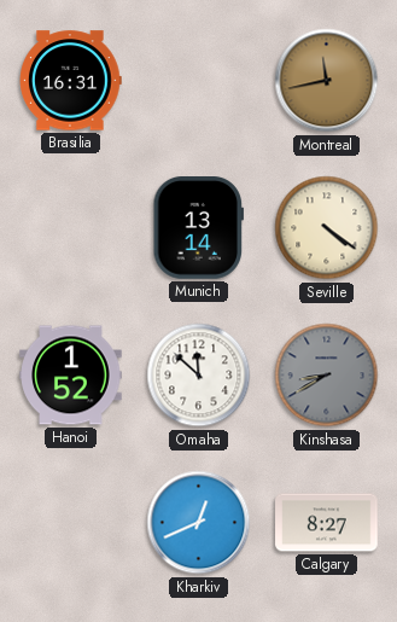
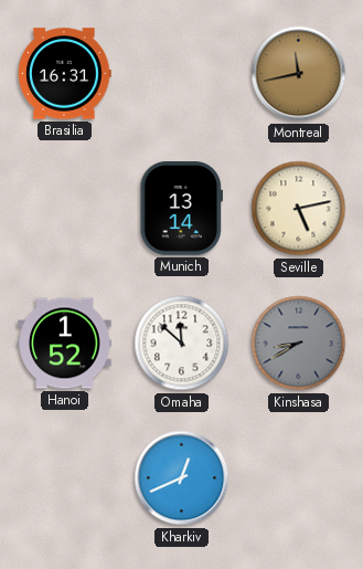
Seville: 4:21 -> 5:13 (299, 209)
Calgary: 8:27 -> none (327, 523)
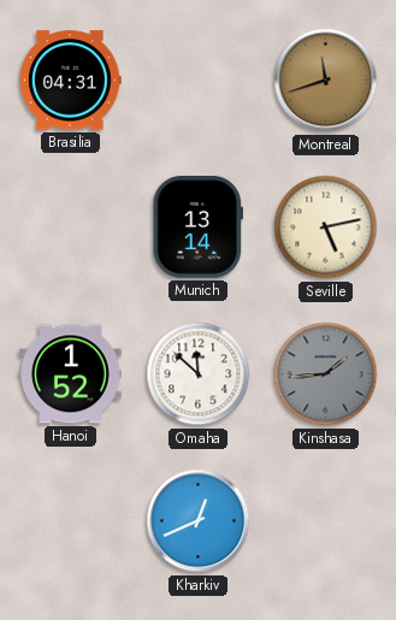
Brasilia: 16:31 -> 04:31 (71, 81)
Montreal: 11:43 -> 11:42 (326, 81)
Kinshasa: 8:40 -> 1:44 (326, 374)
